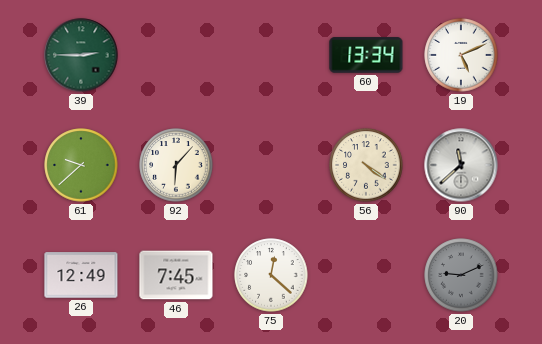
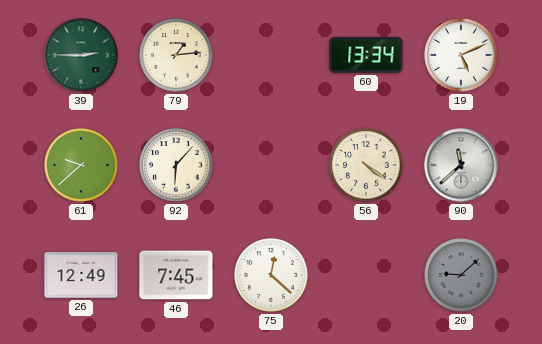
79: none -> 1:14 (176, 55)
20: 9:11 -> 9:08 (461, 275)
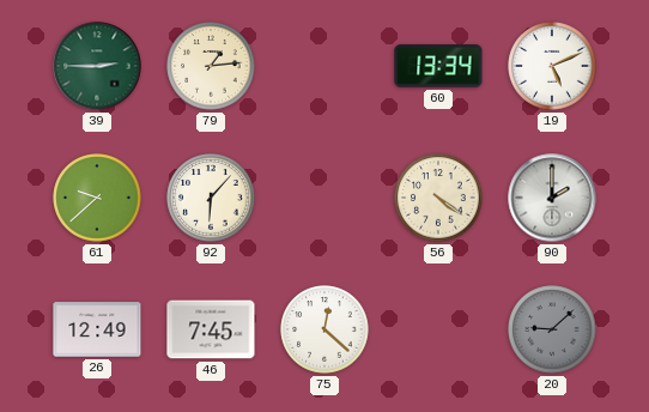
90: 11:38 -> 2:00 (552, 198)
